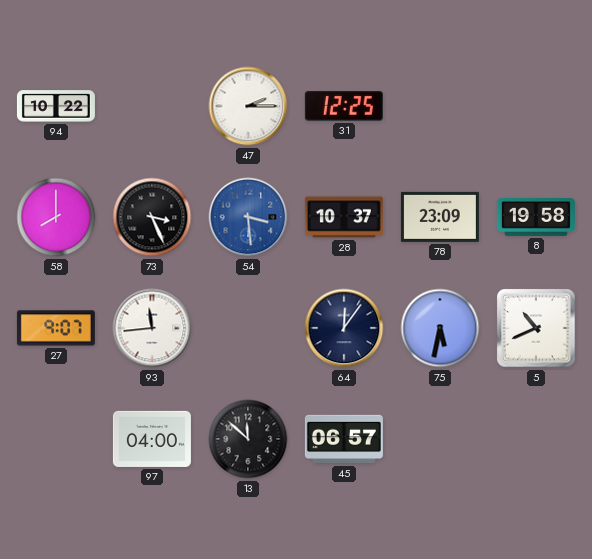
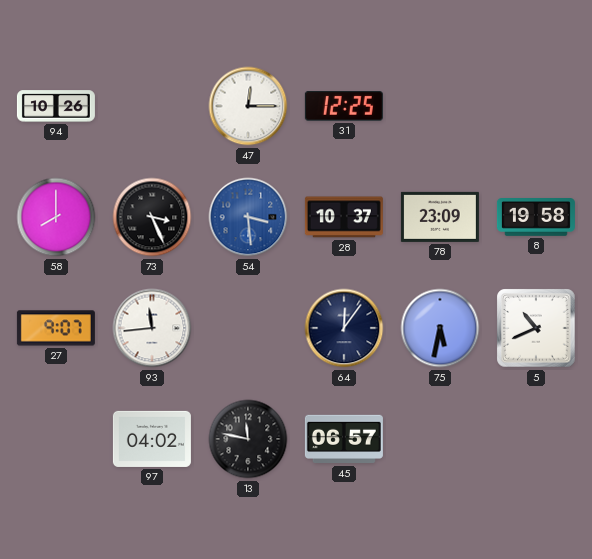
94: 10:22 -> 10:26 (56, 106)
47: 2:15 -> 12:15 (248, 106)
97: 04:00 -> 04:02 (152, 439)
13: 11:52 -> 11:47 (248, 439)
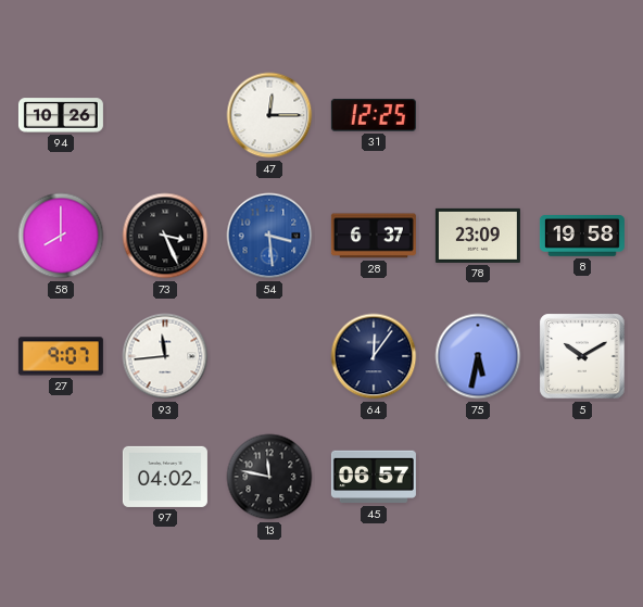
28: 10:37 -> 6:37 (374, 236)
5: 10:41 -> 10:10 (582, 356)
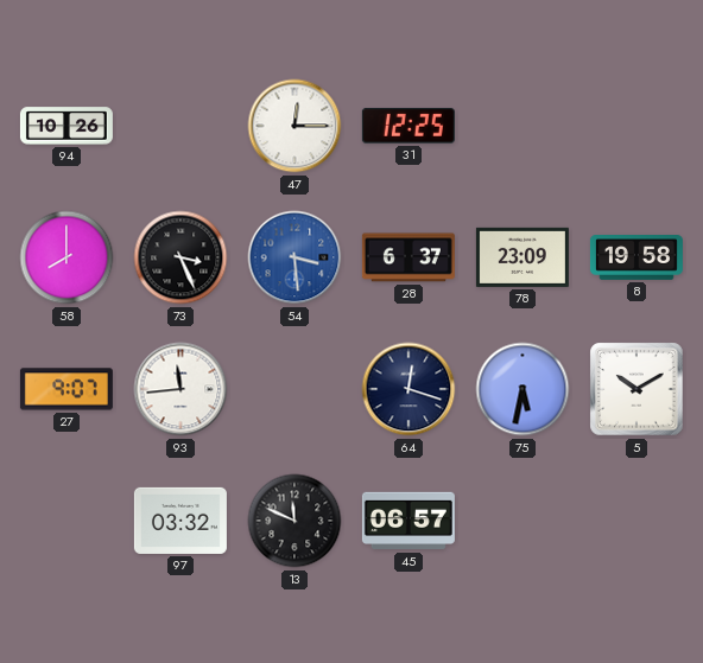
64: 12:06 -> 12:18 (408, 389)
97: 04:02 -> 03:32 (180, 521)
13: 11:47 -> 11:49 (294, 521)
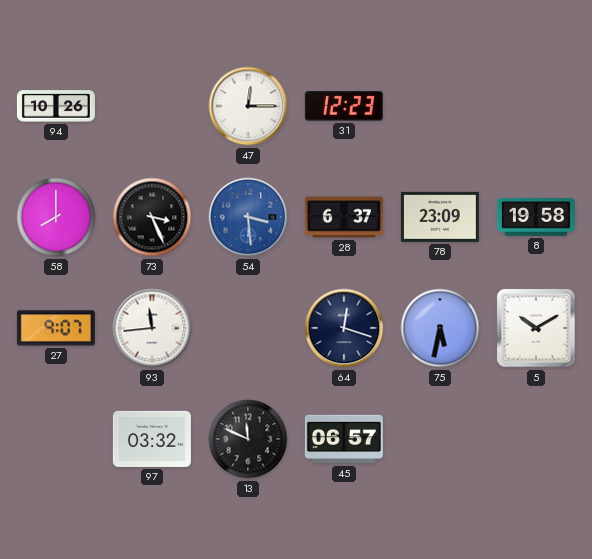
31: 12:25 -> 12:23 (344, 106)
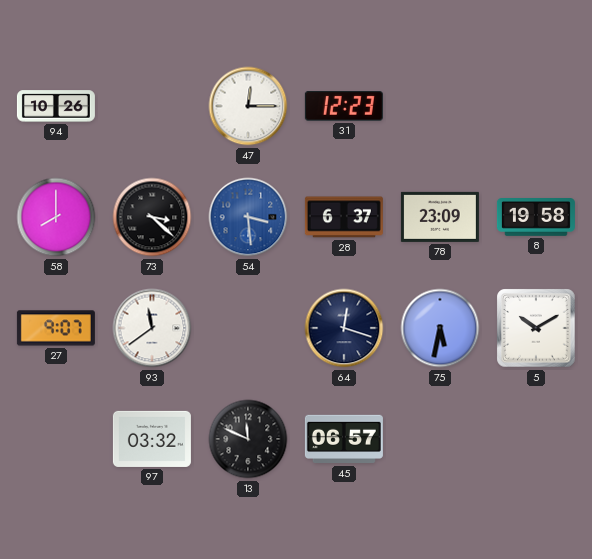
73: 3:26 -> 3:22 (152, 217)
93: 11:44 -> 11:39 (152, 328)
